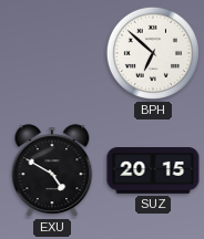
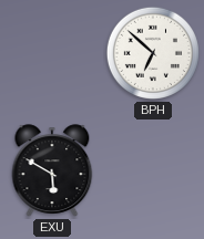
EXU: 4:50 -> 5:50 (52, 170)
SUZ: 20:15 -> none (153, 172)
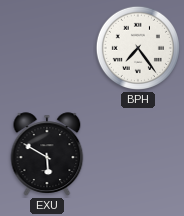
BPH: 6:52 -> 7:24 (138, 48)
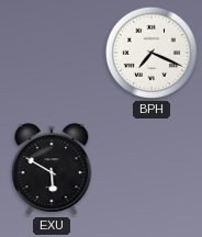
BPH: 7:24 -> 7:19 (151, 53)
